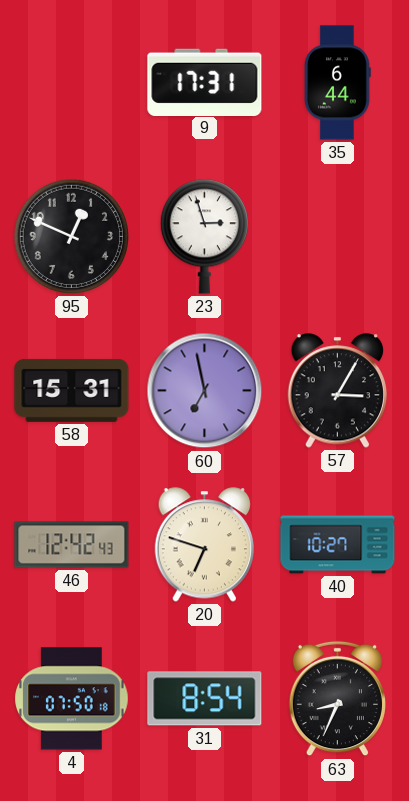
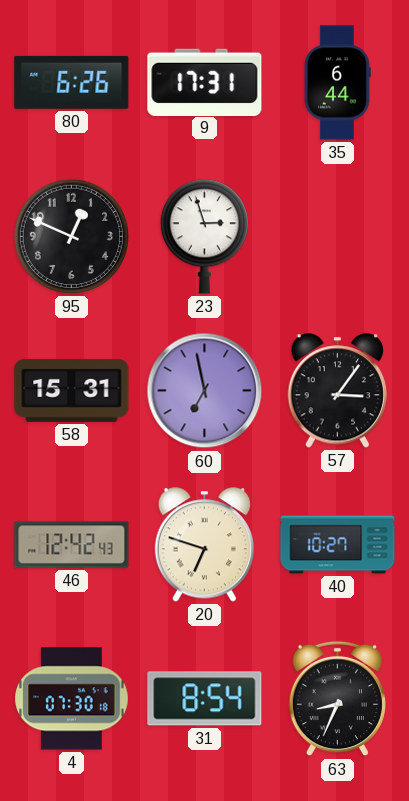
80: none -> 6:26 (72, 82)
57: 3:05 -> 3:06 (337, 391)
4: 07:50 -> 07:30 (72, 699)
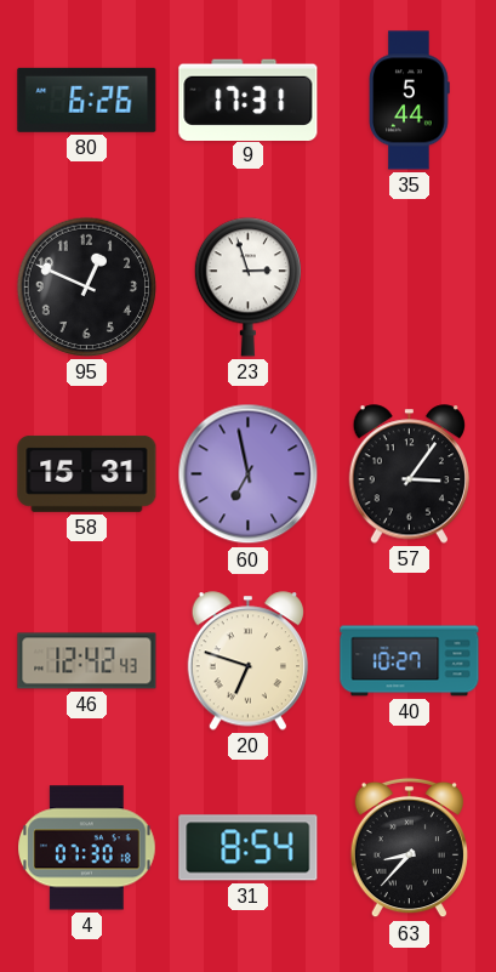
35: 6:44 -> 5:44 (409, 101)
63: 8:34 -> 8:37 (409, 848)
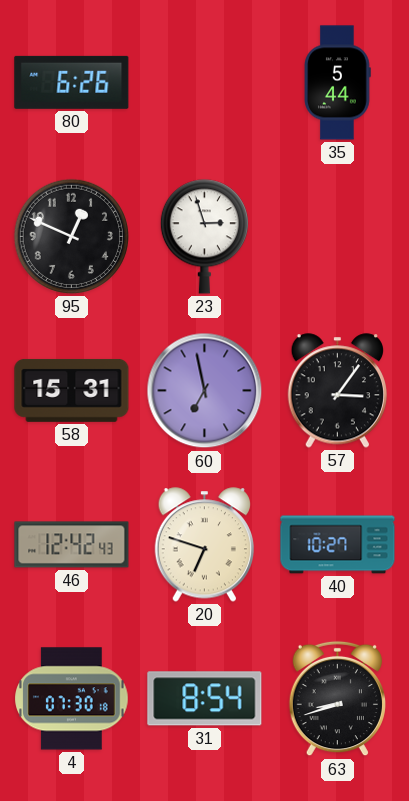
9: 17:31 -> none (249, 100)
63: 8:37 -> 8:42 (337, 699)
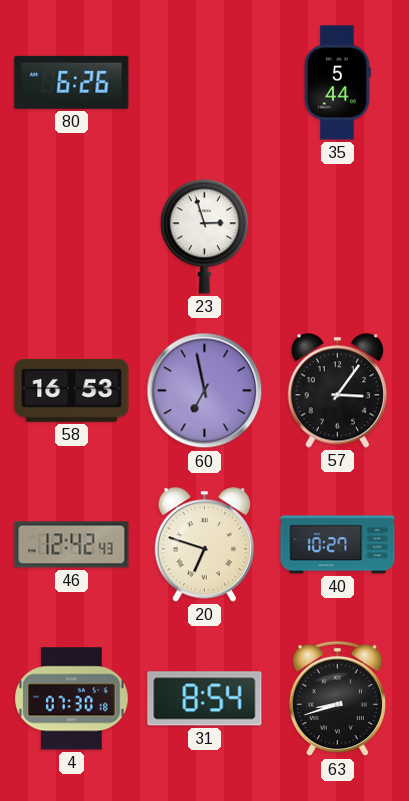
95: 12:49 -> none (71, 236)
58: 15:31 -> 16:53 (72, 390)
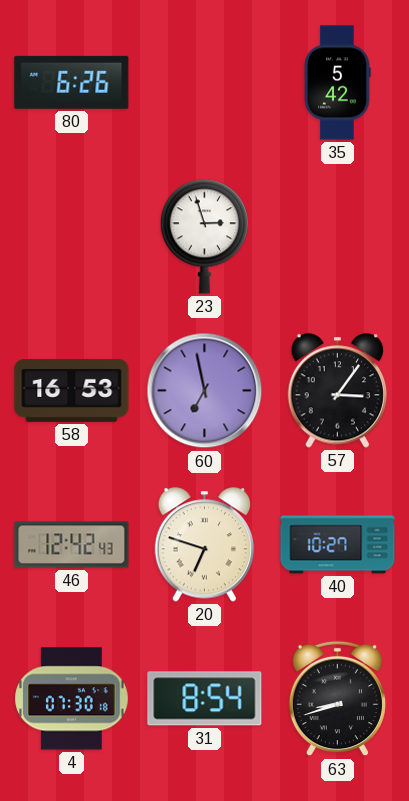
35: 5:44 -> 5:42 (337, 83)
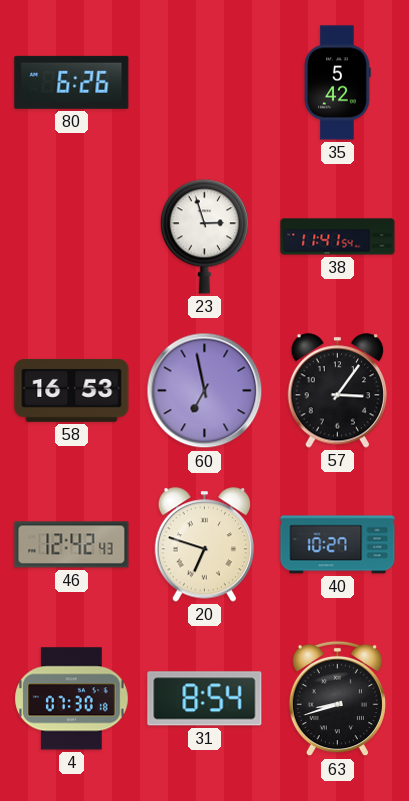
38: none -> 11:41 (338, 237)
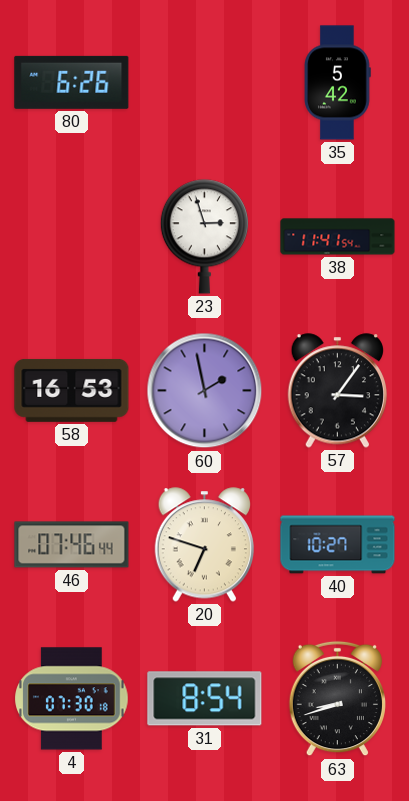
60: 6:58 -> 1:58 (205, 391)
46: 12:42 -> 07:46 (72, 545)
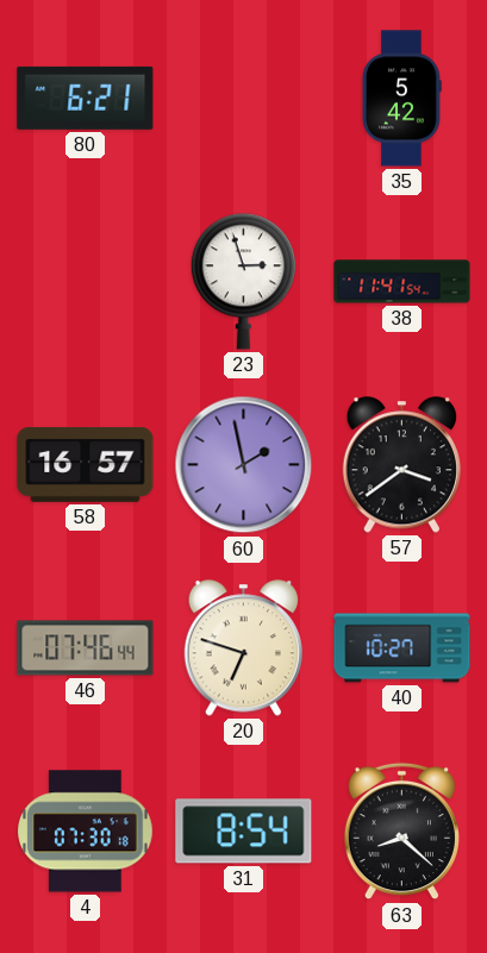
80: 6:26 -> 6:21 (86, 98)
58: 16:53 -> 16:57 (86, 464)
57: 3:06 -> 3:39 (401, 465)
63: 8:42 -> 8:22 (401, 832)
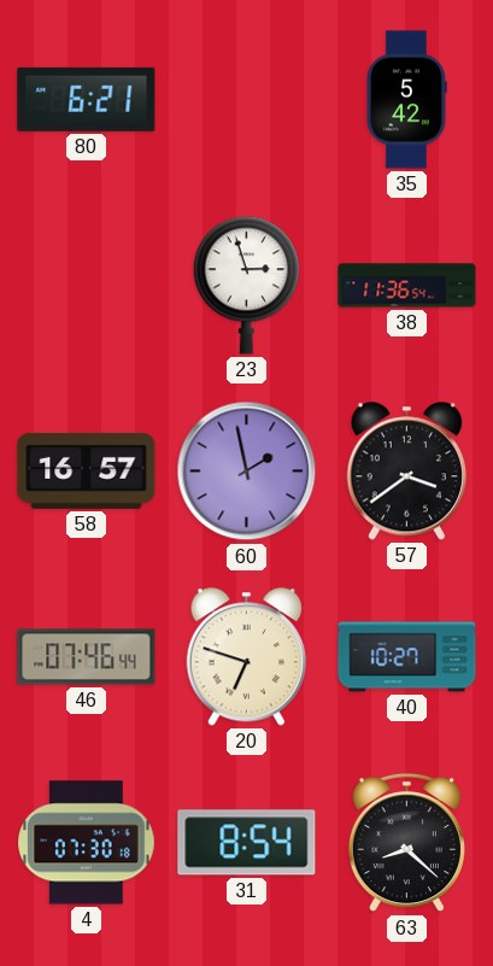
38: 11:41 -> 11:36 (407, 286)
